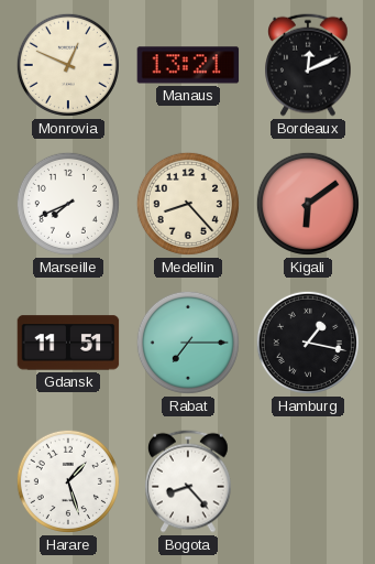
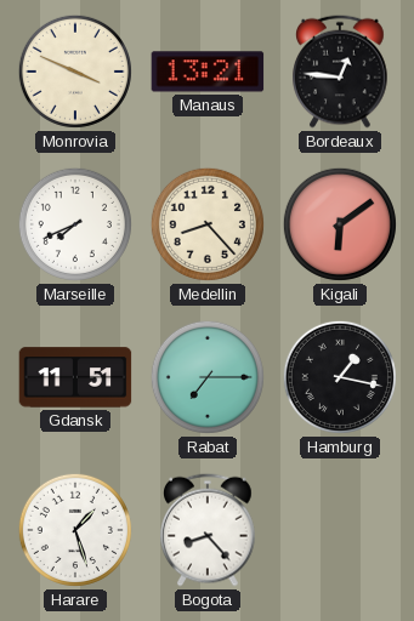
Monrovia: 12:49 -> 3:49 (75, 72)
Bordeaux: 12:11 -> 12:46 (341, 72)
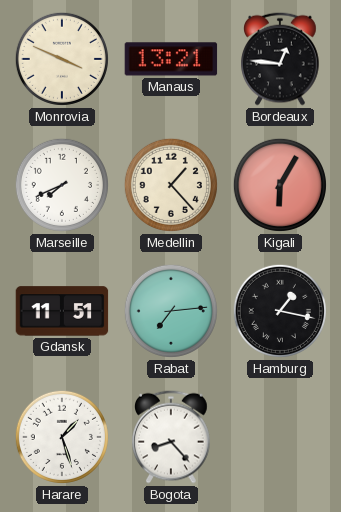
Medellin: 8:23 -> 1:23 (171, 185)
Kigali: 6:09 -> 6:05 (280, 185)
Rabat: 7:15 -> 7:14 (171, 311)
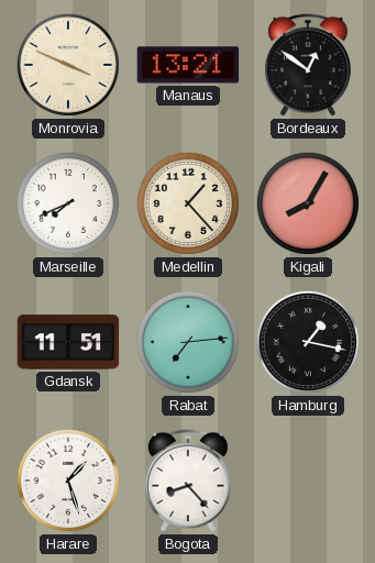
Bordeaux: 12:46 -> 12:51 (309, 65)
Kigali: 6:05 -> 8:05 (308, 203)
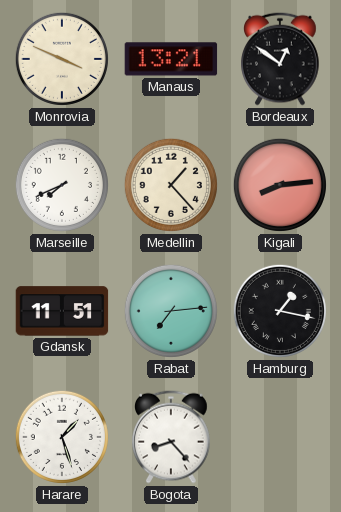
Kigali: 8:05 -> 8:14 (280, 185)
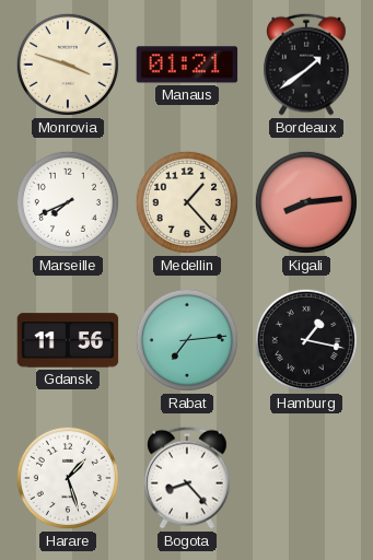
Monrovia: 3:49 -> 3:48 (68, 65)
Manaus: 13:21 -> 01:21 (187, 65)
Bordeaux: 12:51 -> 1:39 (307, 65)
Gdansk: 11:51 -> 11:56 (68, 340)
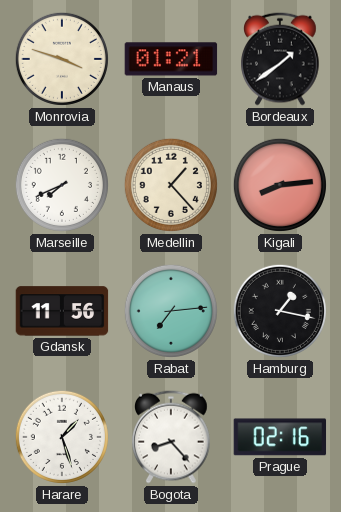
Prague: none -> 02:16 (280, 437)
